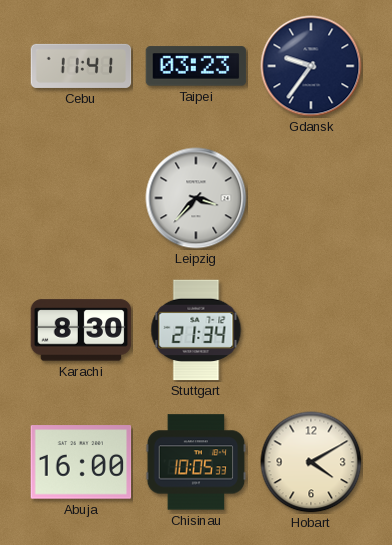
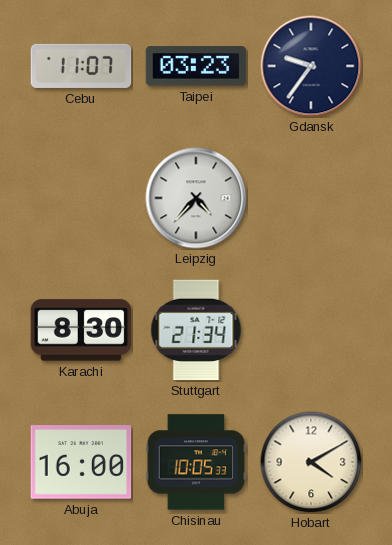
Cebu: 11:41 -> 11:07 (81, 66)
Leipzig: 3:37 -> 4:37 (196, 198)
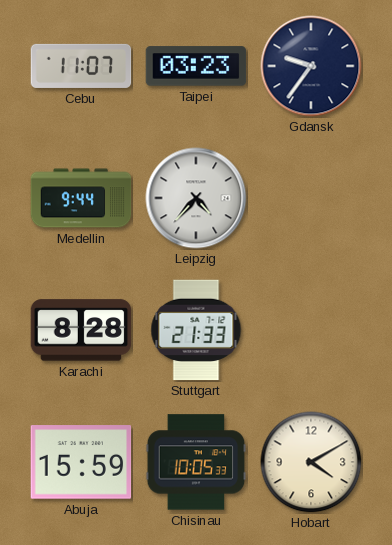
Medellin: none -> 9:44 (81, 198)
Karachi: 8:30 -> 8:28 (81, 330)
Stuttgart: 21:34 -> 21:33 (196, 330)
Abuja: 16:00 -> 15:59 (81, 462)
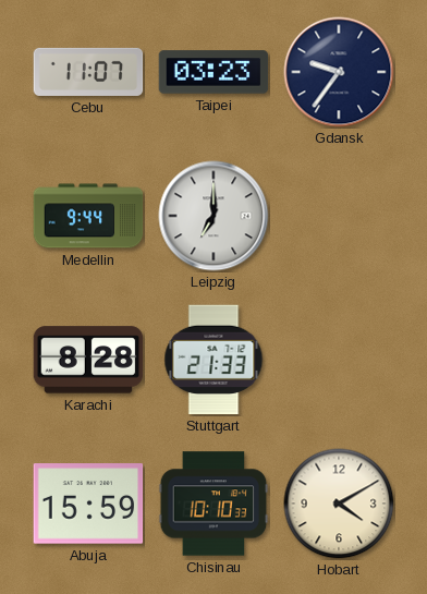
Leipzig: 4:37 -> 7:00 (213, 216)
Chisinau: 10:05 -> 10:10 (213, 504)
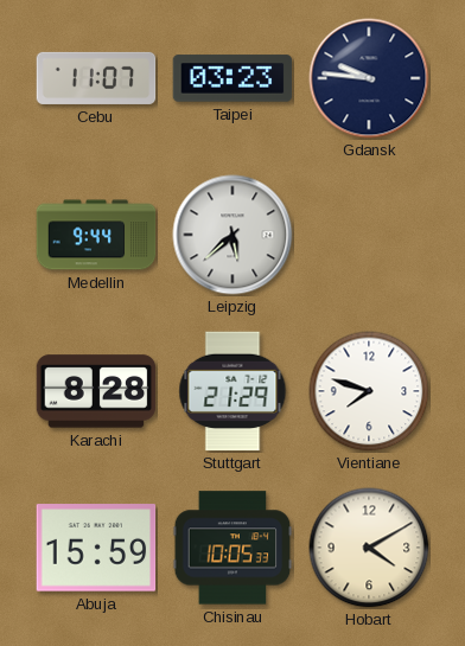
Gdansk: 9:36 -> 9:46 (369, 78)
Leipzig: 7:00 -> 5:38 (232, 235)
Stuttgart: 21:33 -> 21:29 (232, 391)
Vientiane: none -> 7:48 (369, 391)
Chisinau: 10:10 -> 10:05 (232, 548)
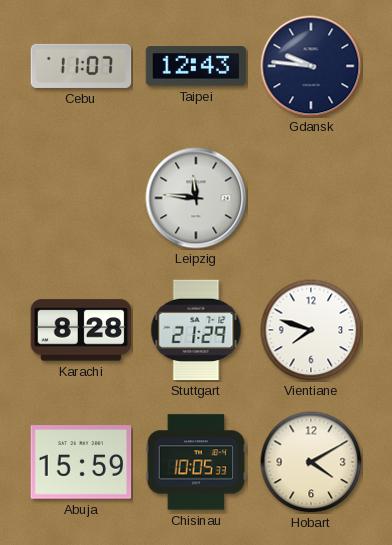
Taipei: 03:23 -> 12:43 (196, 66)
Medellin: 9:44 -> none (96, 235)
Leipzig: 5:38 -> 11:46 (196, 198)
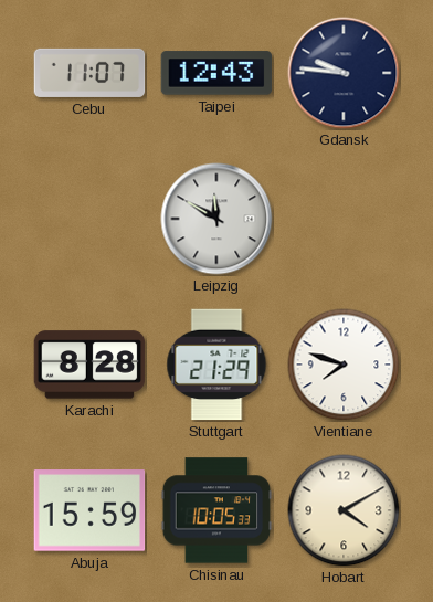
Leipzig: 11:46 -> 11:50 (216, 219)
